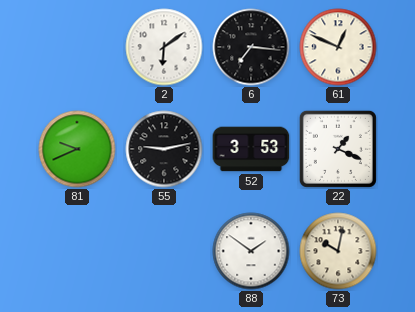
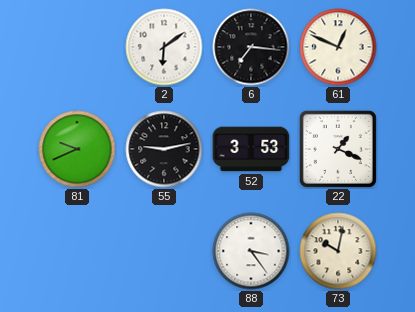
88: 1:51 -> 3:24 (251, 251)
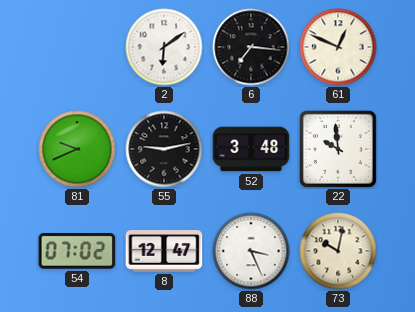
52: 3:53 -> 3:48 (251, 149)
22: 1:19 -> 9:59 (338, 149)
54: none -> 07:02 (77, 252)
8: none -> 12:47 (164, 251)
88: 3:24 -> 3:26 (251, 251)
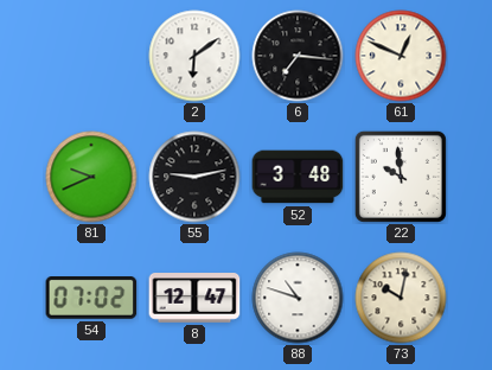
88: 3:26 -> 10:48 (298, 298)
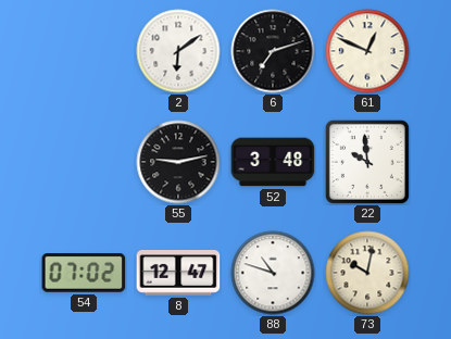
6: 7:16 -> 7:12 (273, 51)
81: 9:41 -> none (91, 177)
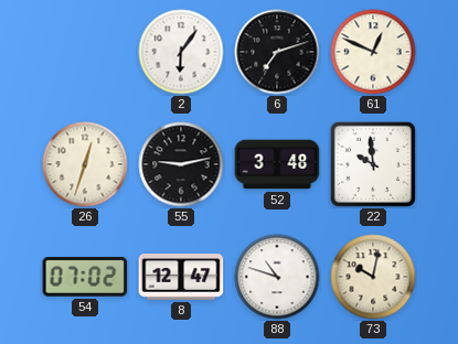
2: 6:09 -> 6:06 (181, 52)
26: none -> 12:33 (85, 164)
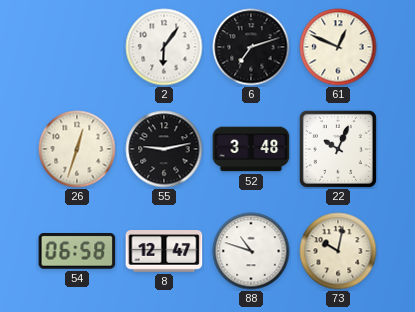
22: 9:59 -> 10:04 (338, 149)
54: 07:02 -> 06:58 (77, 252)
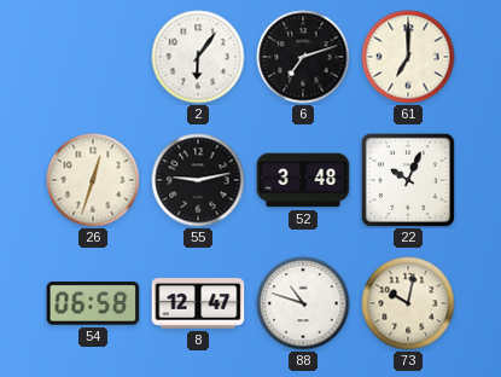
61: 12:49 -> 7:00 (408, 57)
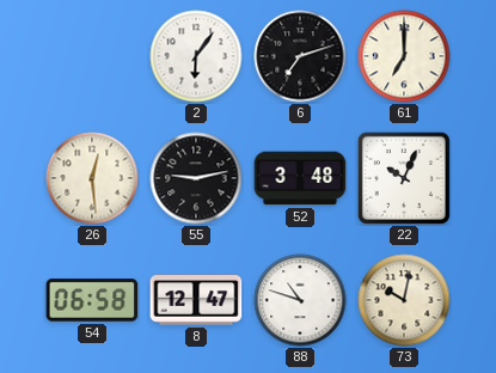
26: 12:33 -> 12:29 (92, 178)
